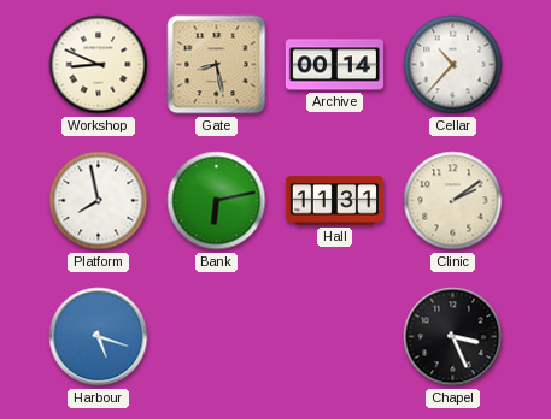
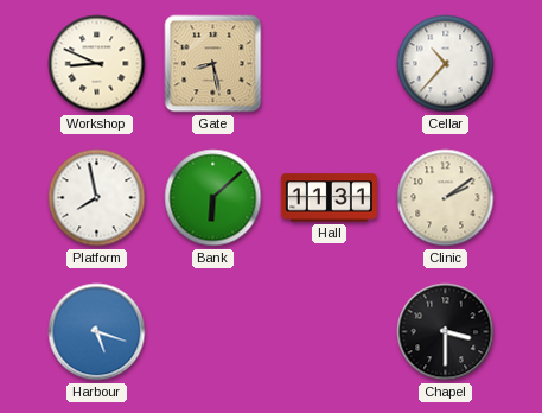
Archive: 00:14 -> none (334, 65)
Bank: 6:13 -> 6:08 (213, 198)
Chapel: 3:26 -> 3:30 (446, 332)
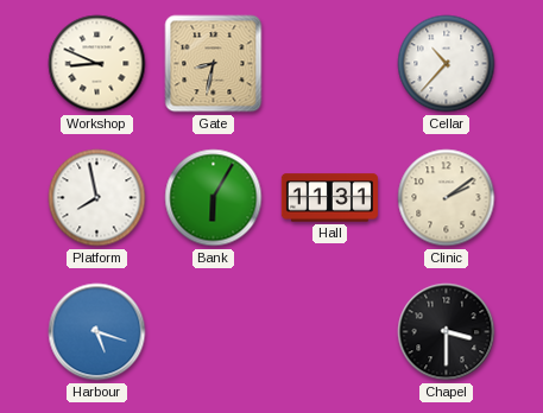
Gate: 8:28 -> 8:32 (214, 64)
Bank: 6:08 -> 6:05 (214, 198)
